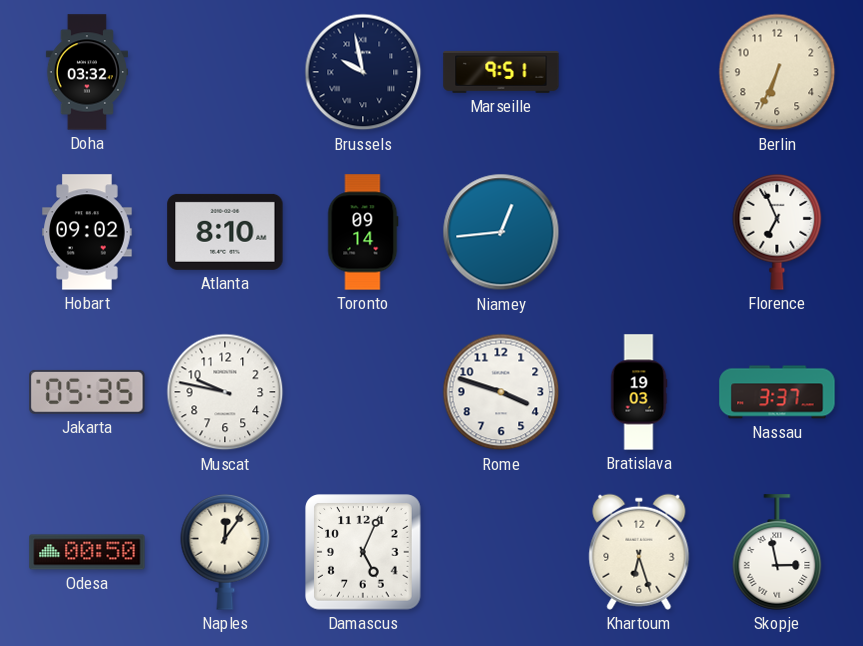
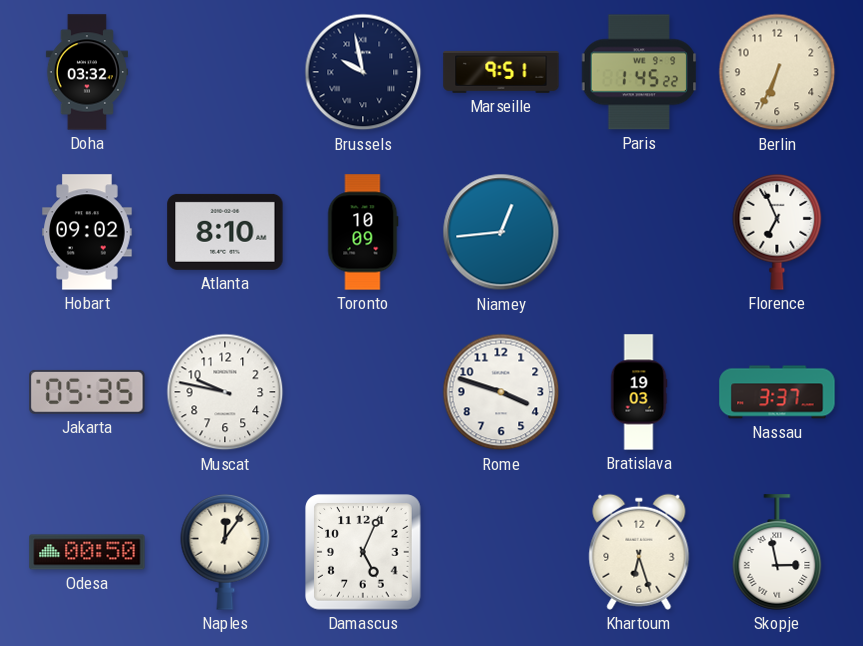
Paris: none -> 1:45 (639, 72)
Toronto: 09:14 -> 10:09 (363, 232)
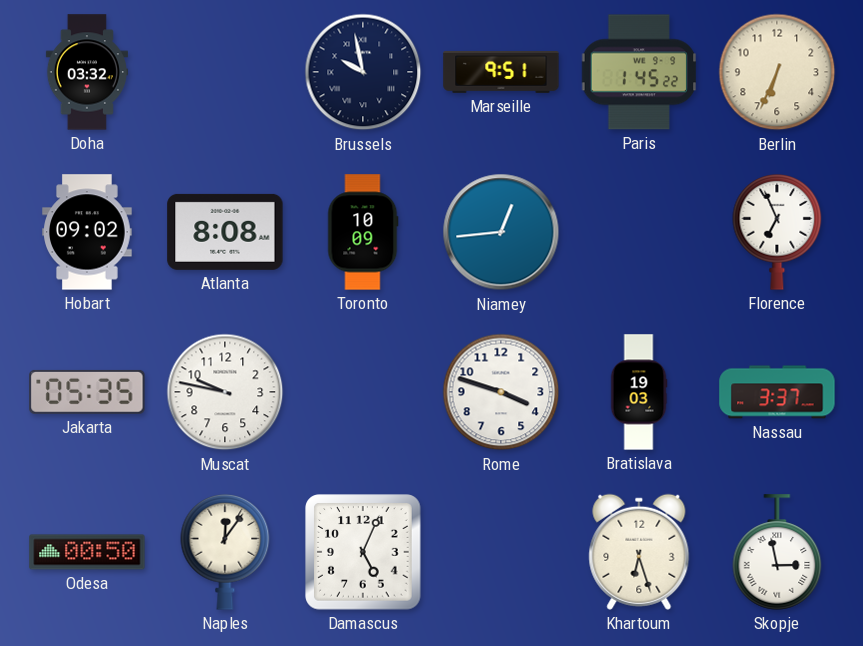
Atlanta: 8:10 -> 8:08 (225, 232)
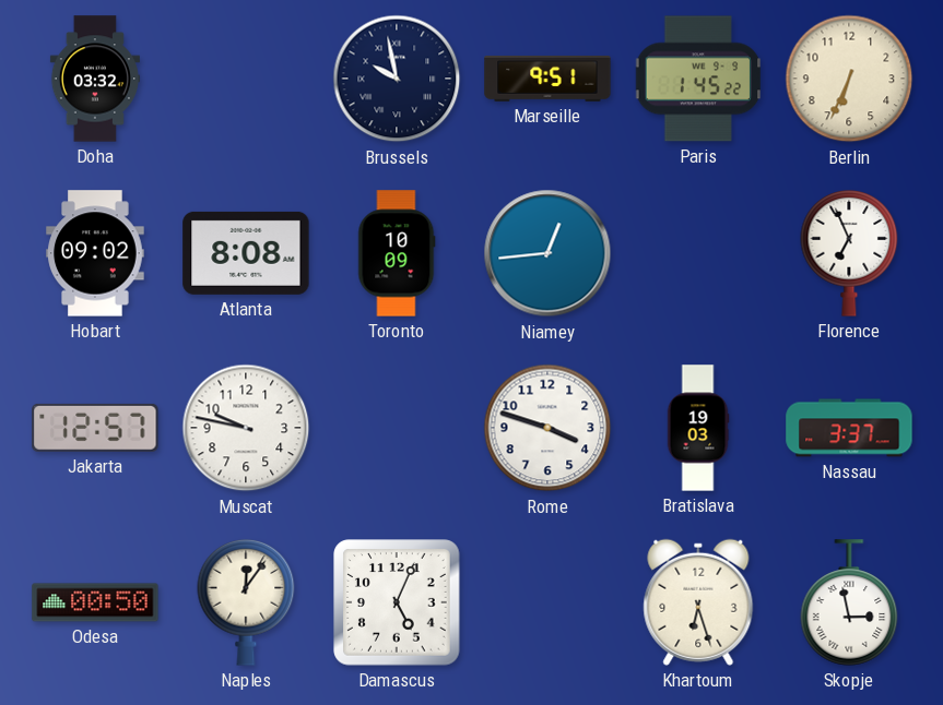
Jakarta: 05:35 -> 12:57 (95, 428)
